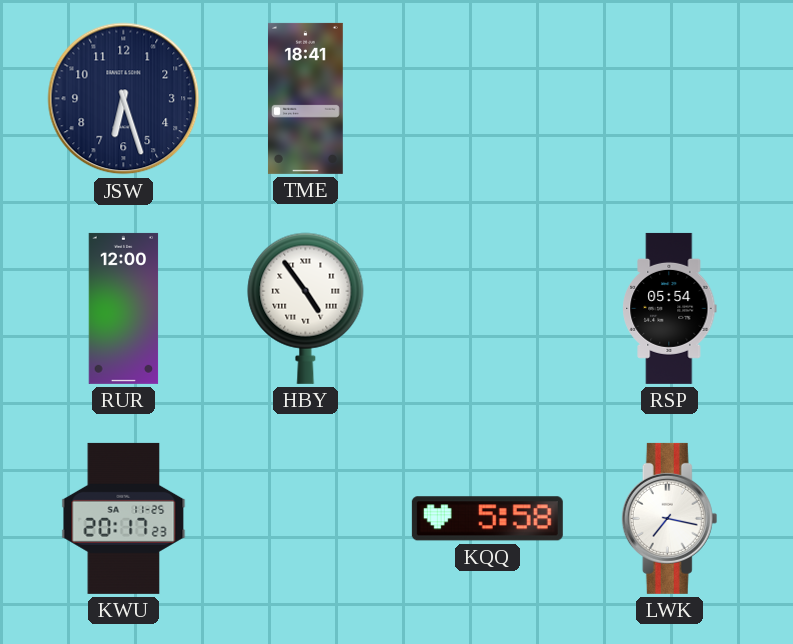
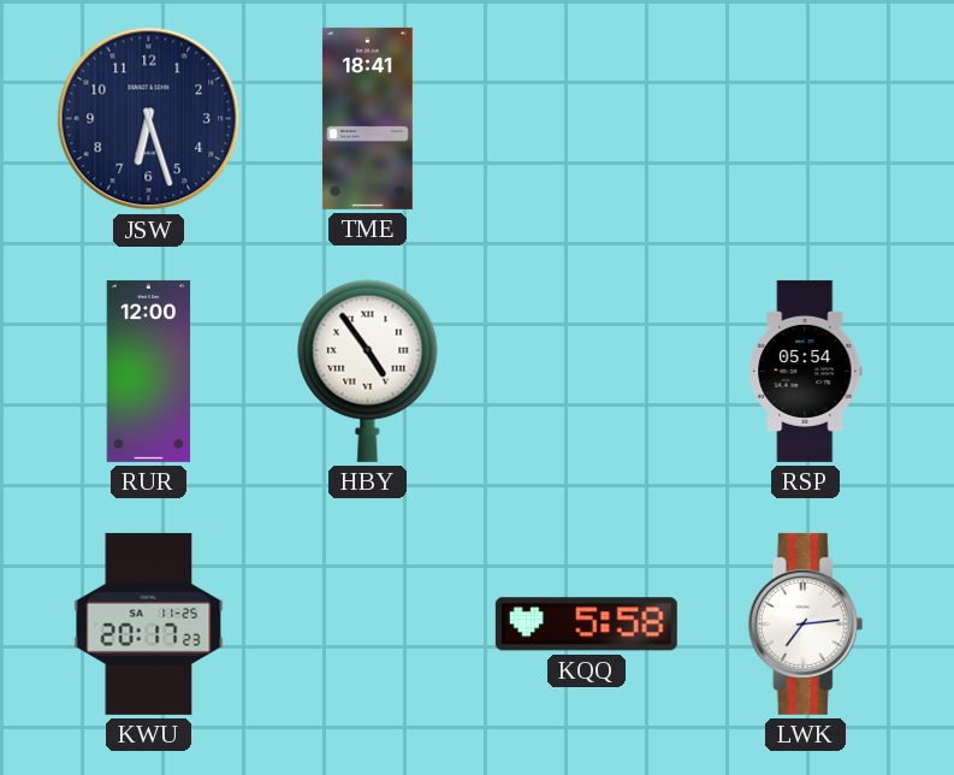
LWK: 7:17 -> 7:14 (806, 623)
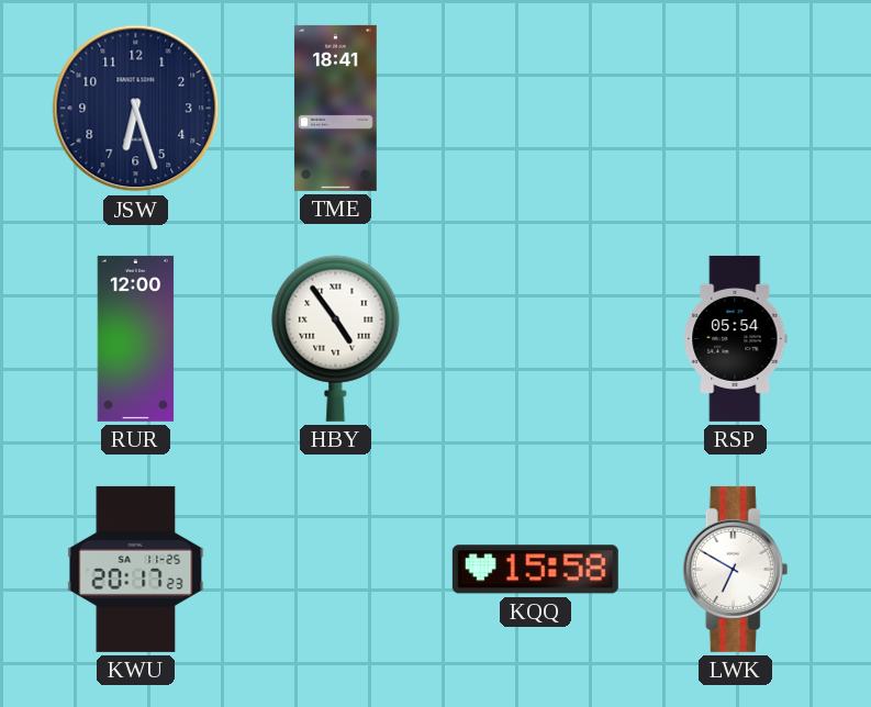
KQQ: 5:58 -> 15:58 (535, 570)
LWK: 7:14 -> 6:50 (736, 569)
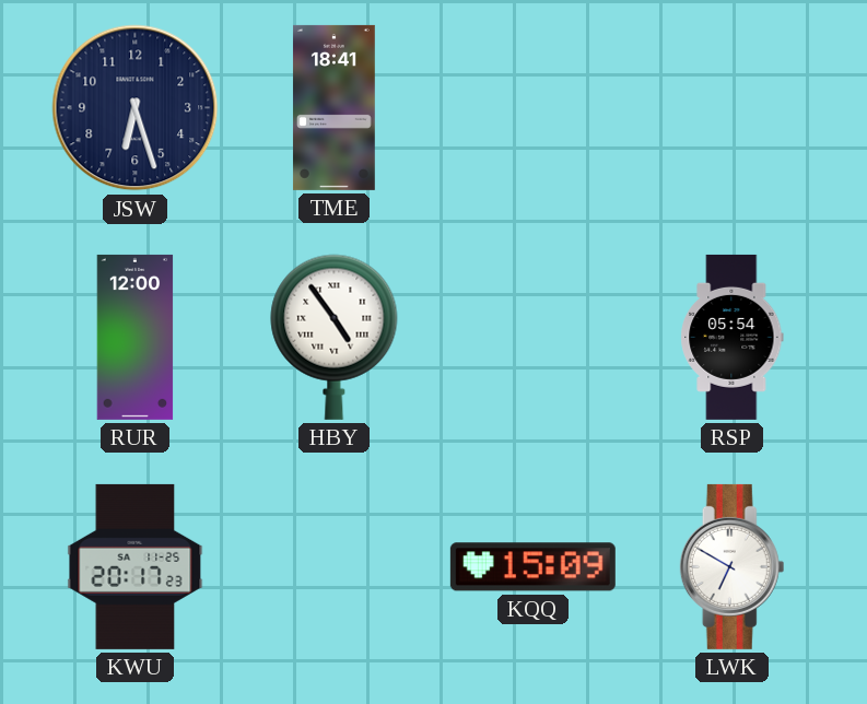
KQQ: 15:58 -> 15:09 (532, 567)
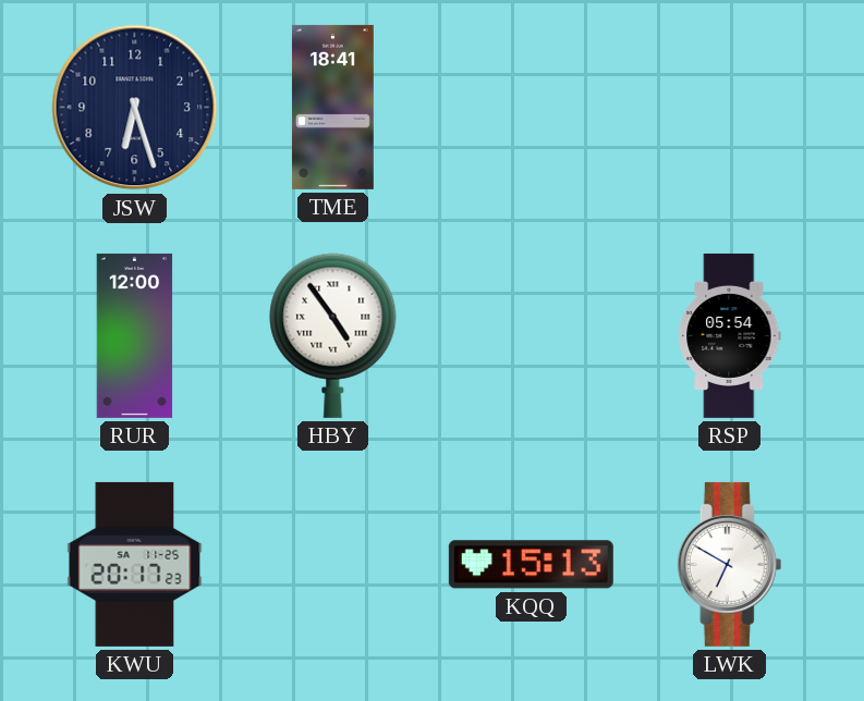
KQQ: 15:09 -> 15:13 (531, 565)
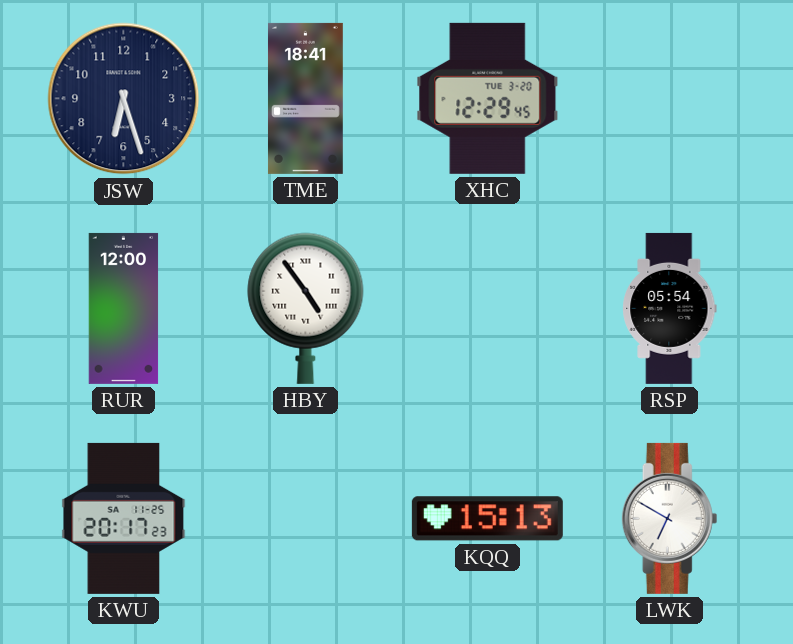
XHC: none -> 12:29 (488, 98)
